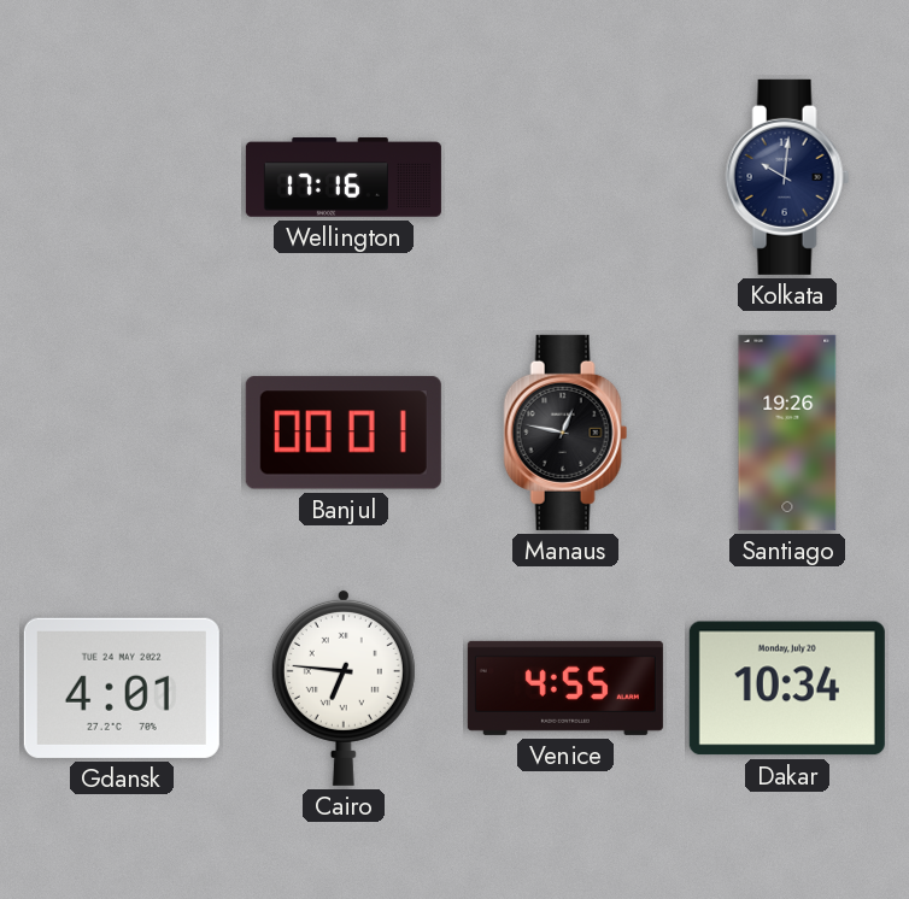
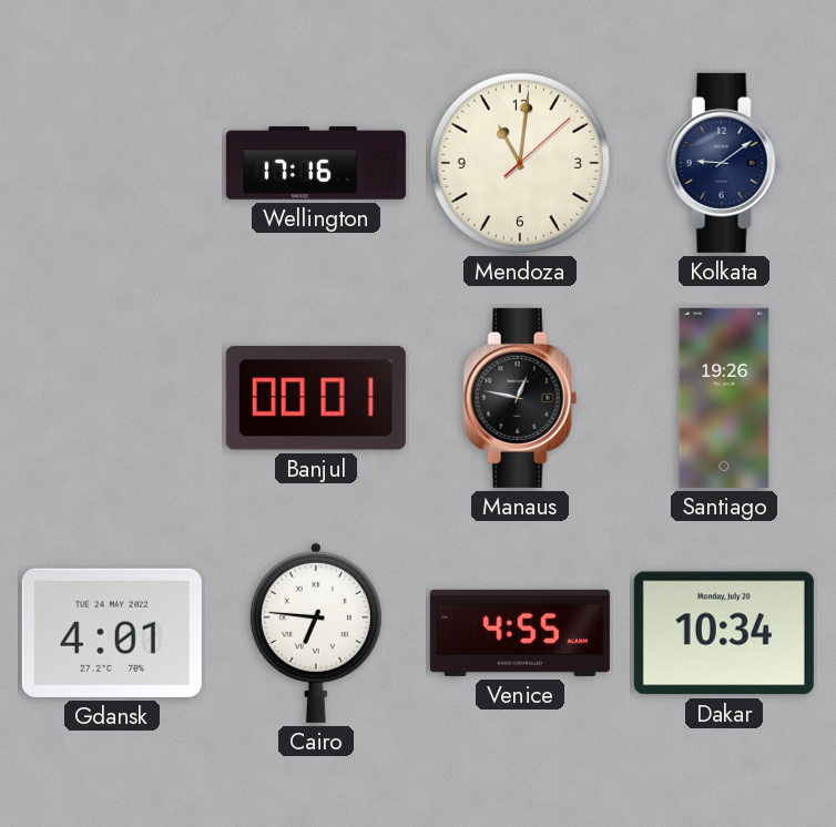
Mendoza: none -> 11:01 (520, 163)
Kolkata: 10:01 -> 9:09 (724, 163)
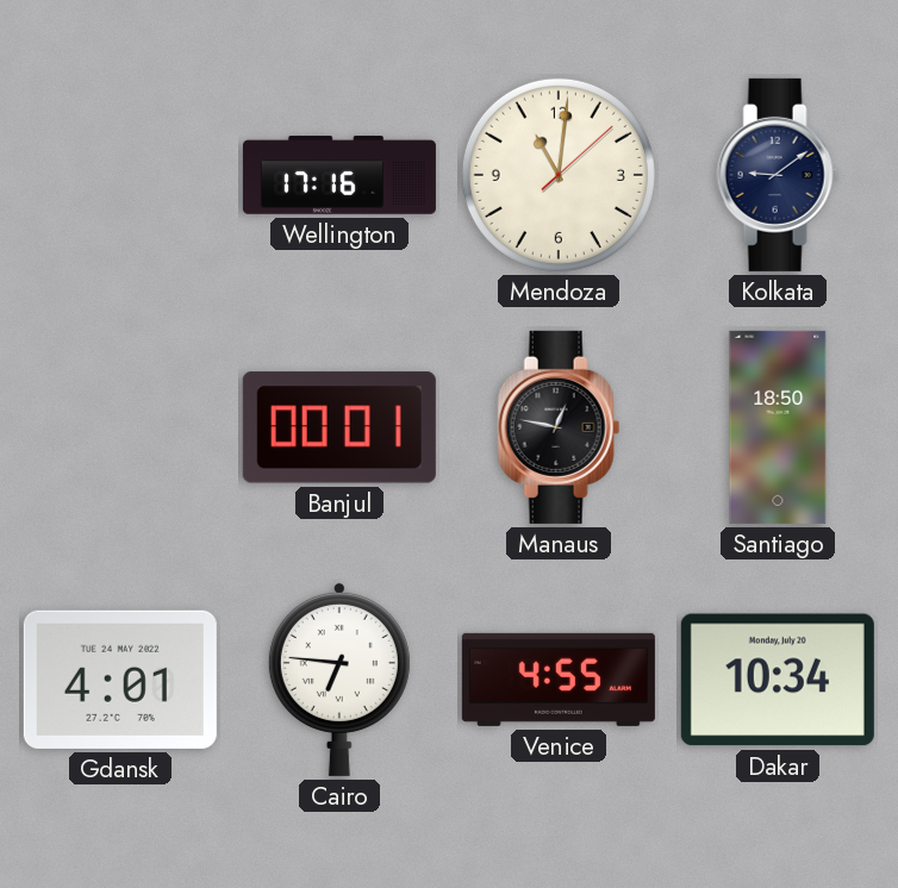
Santiago: 19:26 -> 18:50 (778, 427)
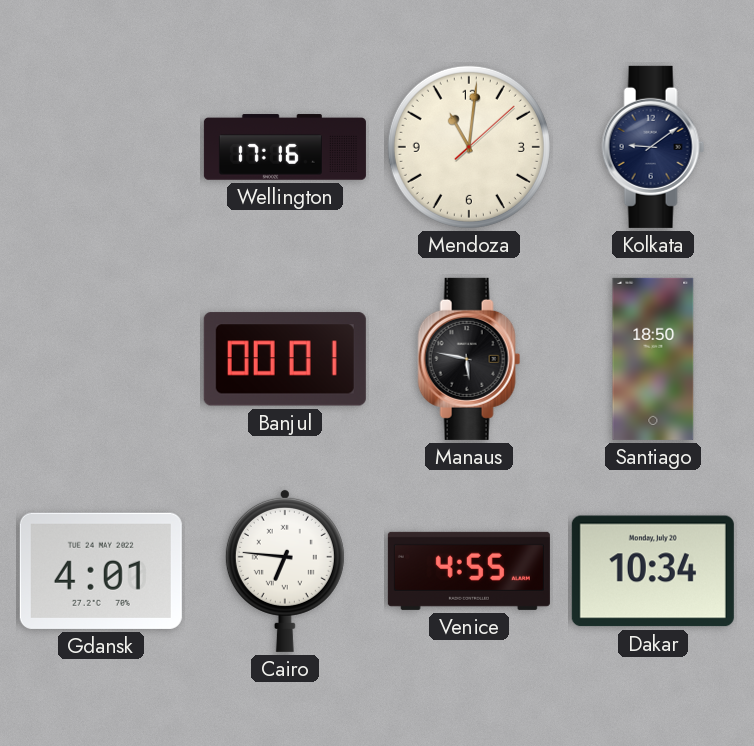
Manaus: 12:47 -> 5:47 (469, 359)
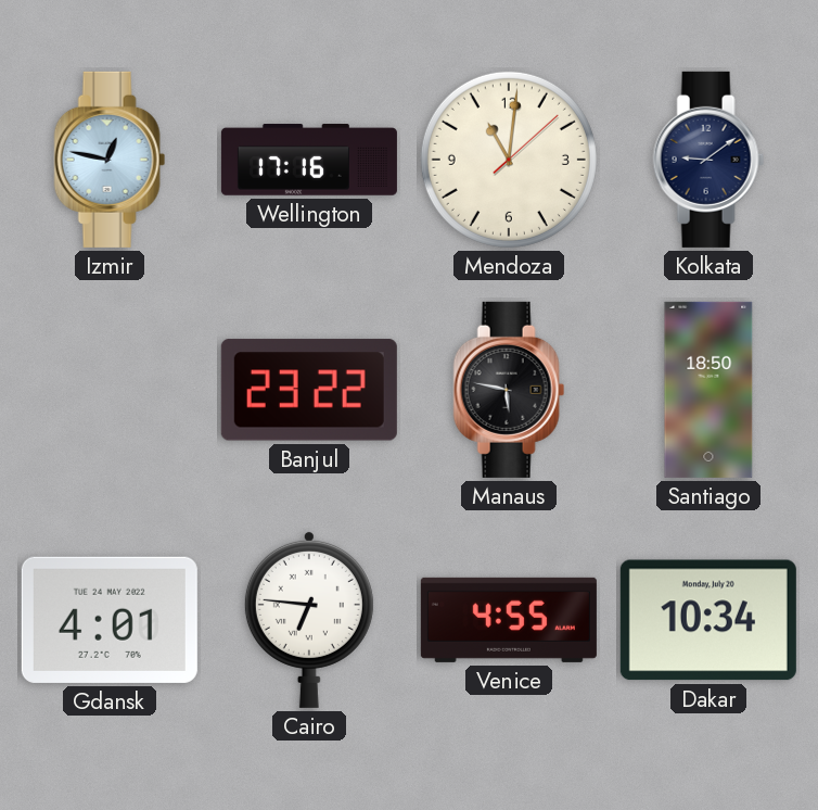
Izmir: none -> 12:47 (110, 160)
Banjul: 00:01 -> 23:22 (309, 390)
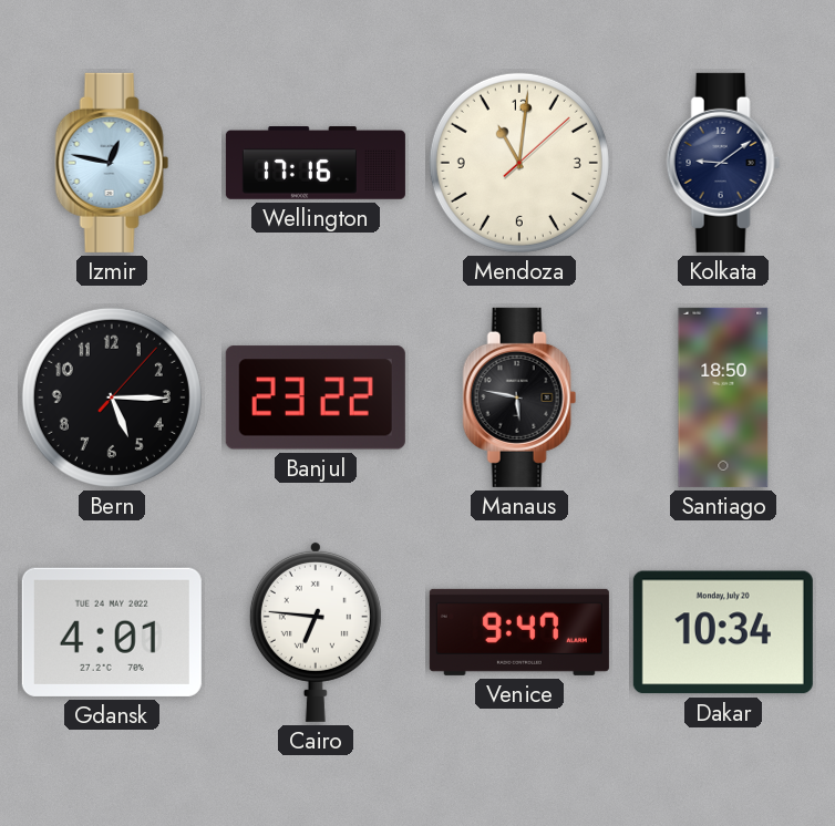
Bern: none -> 5:15 (112, 397)
Venice: 4:55 -> 9:47 (519, 632)
